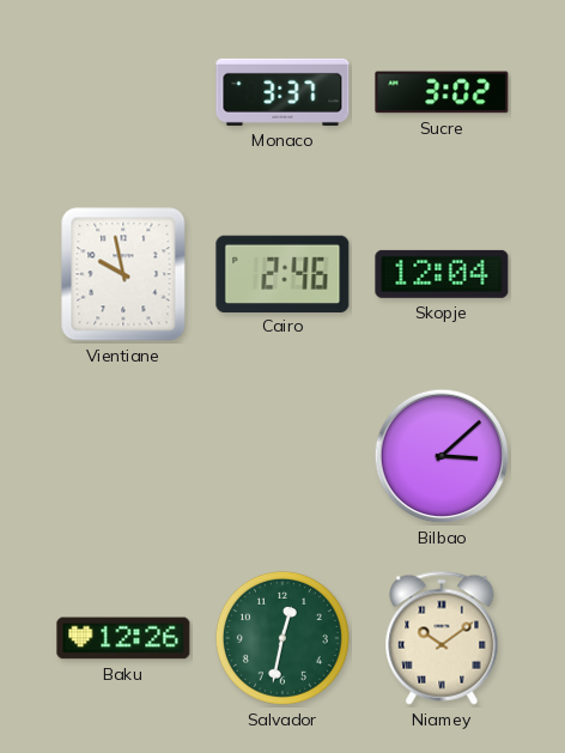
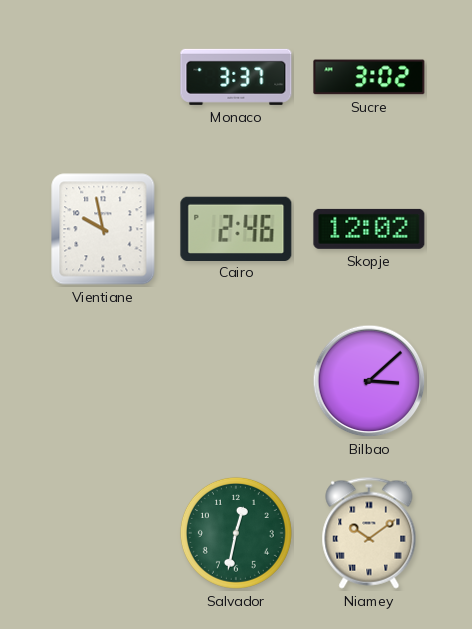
Skopje: 12:04 -> 12:02 (369, 229)
Baku: 12:26 -> none (123, 638)
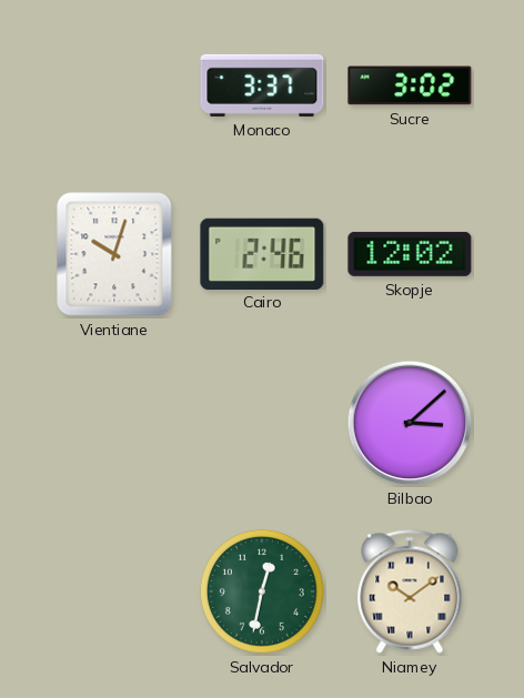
Vientiane: 9:58 -> 10:03 (114, 254)
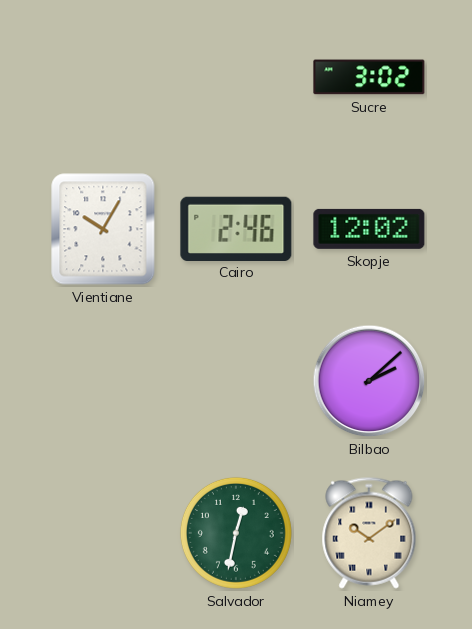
Monaco: 3:37 -> none (262, 85)
Vientiane: 10:03 -> 10:05 (103, 229)
Bilbao: 3:08 -> 2:08 (369, 381)
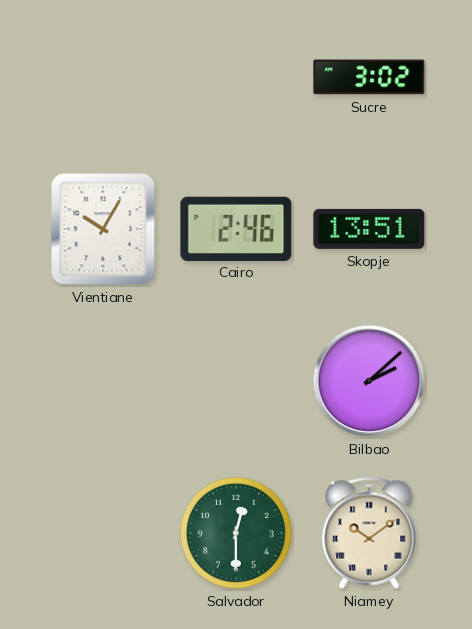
Skopje: 12:02 -> 13:51 (369, 229)
Salvador: 12:32 -> 12:30 (236, 533)
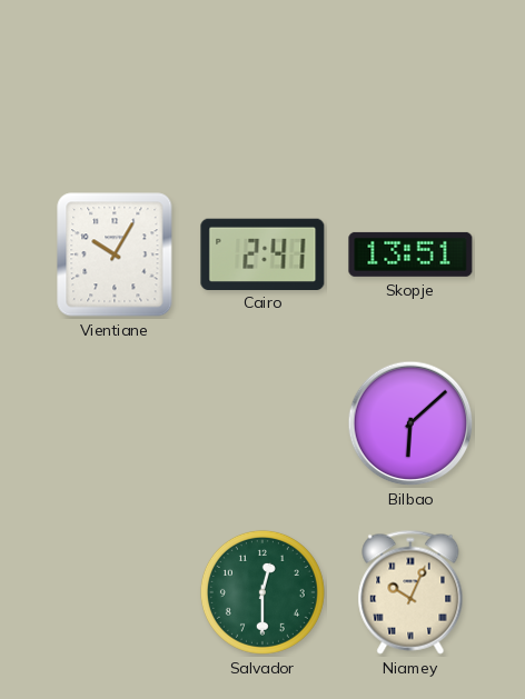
Sucre: 3:02 -> none (369, 77)
Cairo: 2:46 -> 2:41 (262, 253)
Bilbao: 2:08 -> 6:08 (410, 423)
Niamey: 10:09 -> 10:04 (410, 592)
